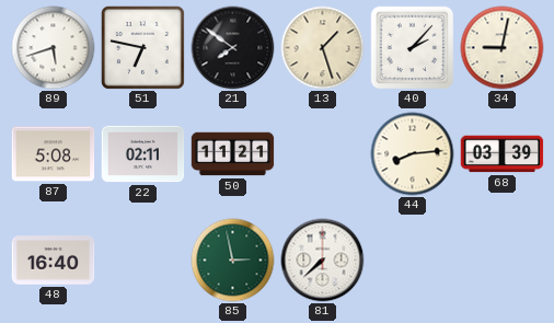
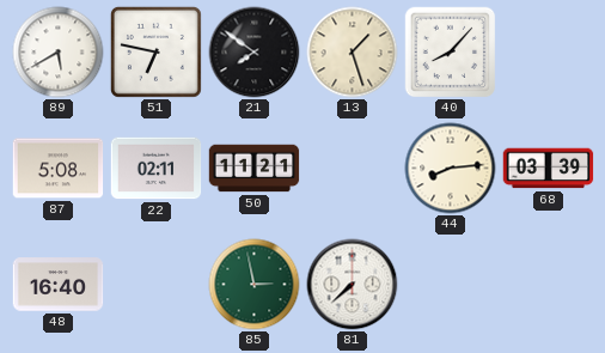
89: 5:42 -> 5:40 (59, 53)
40: 2:07 -> 8:07 (450, 53)
34: 9:02 -> none (503, 48)
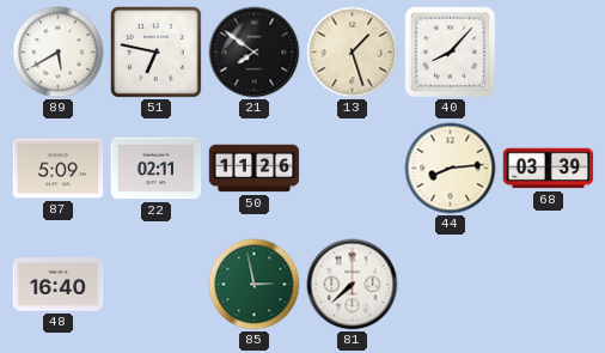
87: 5:08 -> 5:09 (59, 169)
50: 11:21 -> 11:26 (255, 169)
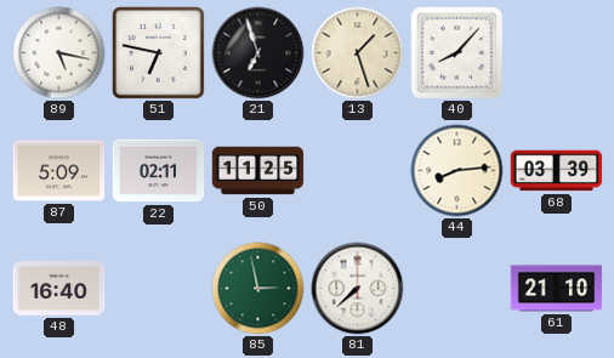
89: 5:40 -> 5:17 (59, 53)
21: 7:51 -> 6:57 (258, 53)
50: 11:26 -> 11:25 (258, 171)
61: none -> 21:10 (557, 289)
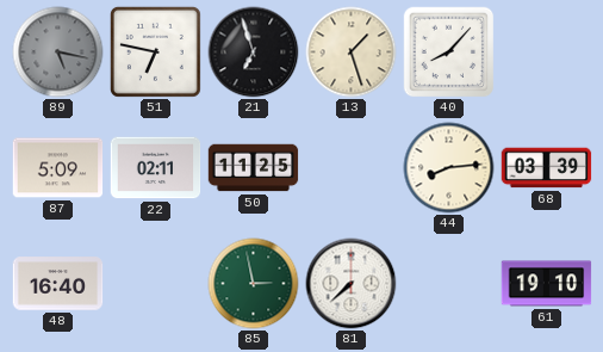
89 dial: white -> grey (58, 53)
61: 21:10 -> 19:10 (547, 284)
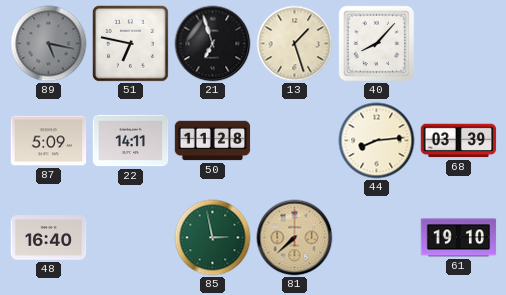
22: 02:11 -> 14:11 (131, 141)
50: 11:25 -> 11:28 (213, 141)
81 dial: white -> champagne (295, 238)
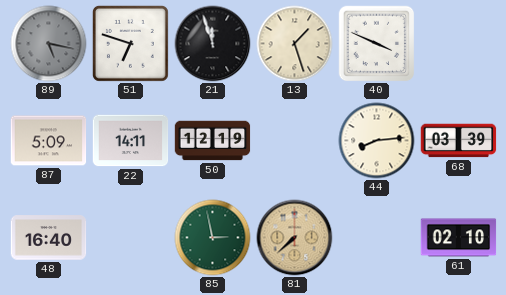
51: 6:47 -> 6:48 (130, 43)
21: 6:57 -> 11:57 (213, 44)
40: 8:07 -> 3:49 (376, 44)
50: 11:28 -> 12:19 (213, 141)
61: 19:10 -> 02:10 (459, 238)
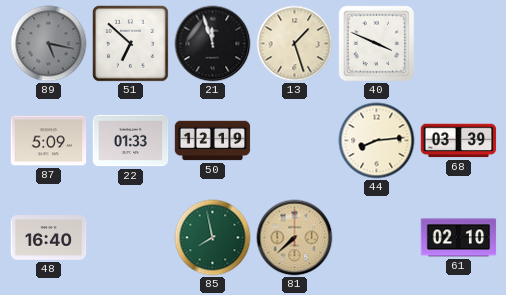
51: 6:48 -> 6:52 (130, 43)
22: 14:11 -> 01:33 (131, 141)
85: 2:58 -> 7:58 (213, 238)
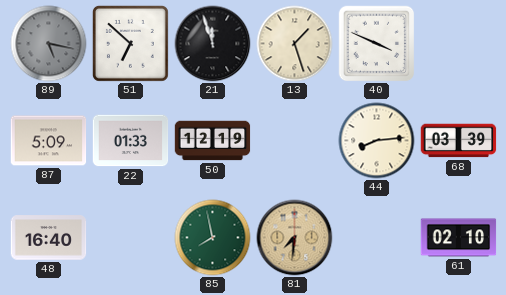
81: 7:38 -> 7:31 (295, 238)
